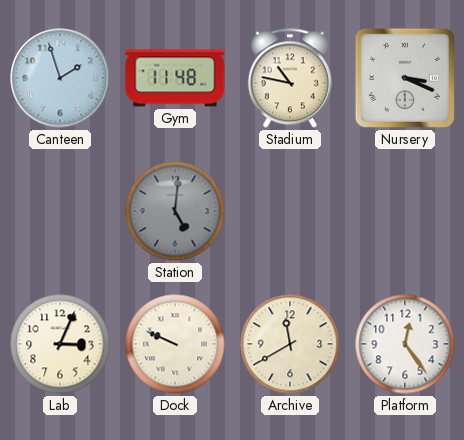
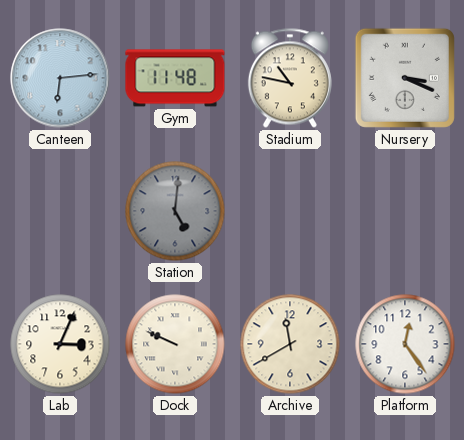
Canteen: 1:57 -> 6:14 (60, 78)
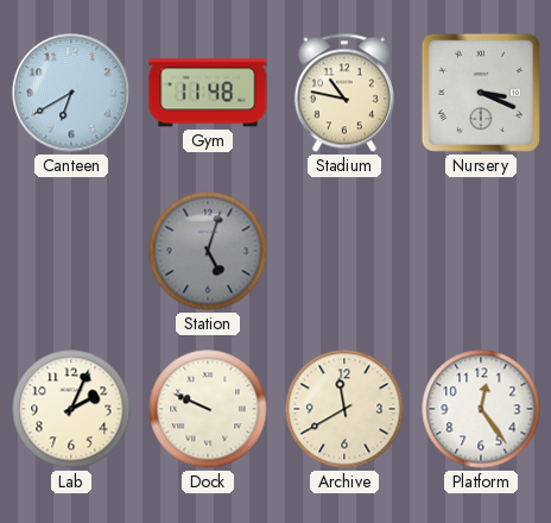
Canteen: 6:14 -> 6:40 (71, 93)
Station: 5:01 -> 5:03 (208, 251)
Lab: 3:04 -> 2:04 (71, 409)
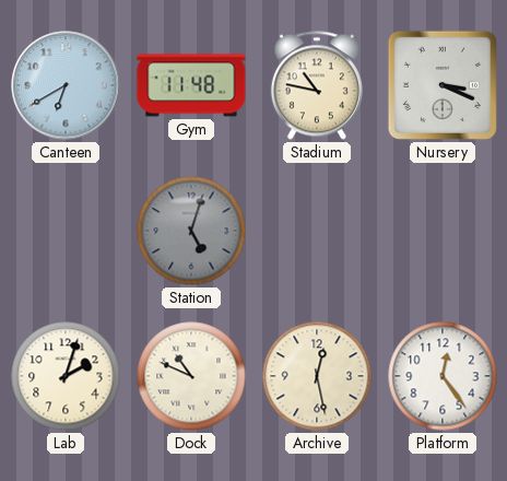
Lab: 2:04 -> 2:03 (66, 376)
Dock: 9:49 -> 10:49 (191, 376)
Archive: 11:40 -> 12:28 (317, 376)
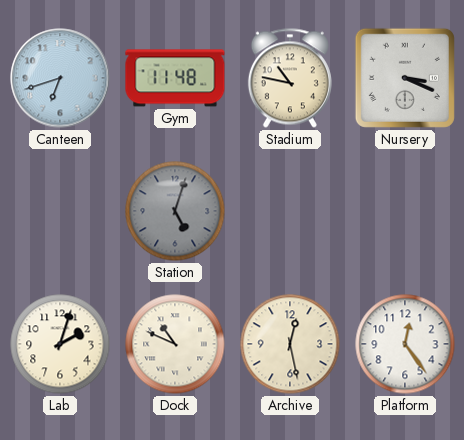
Canteen: 6:40 -> 6:42 (60, 78)
